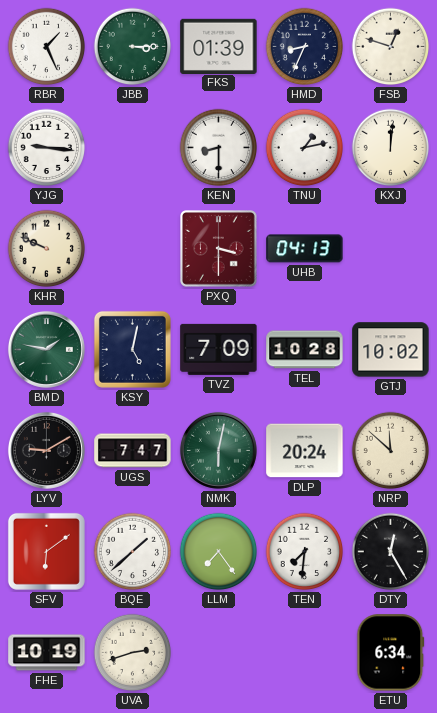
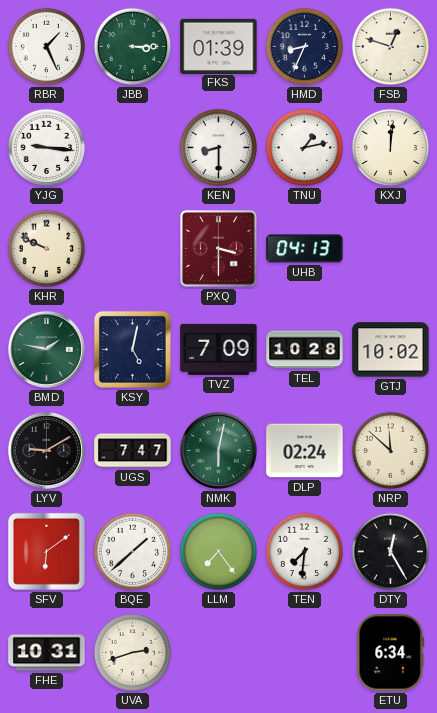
DLP: 20:24 -> 02:24 (305, 451)
FHE: 10:19 -> 10:31 (47, 653)
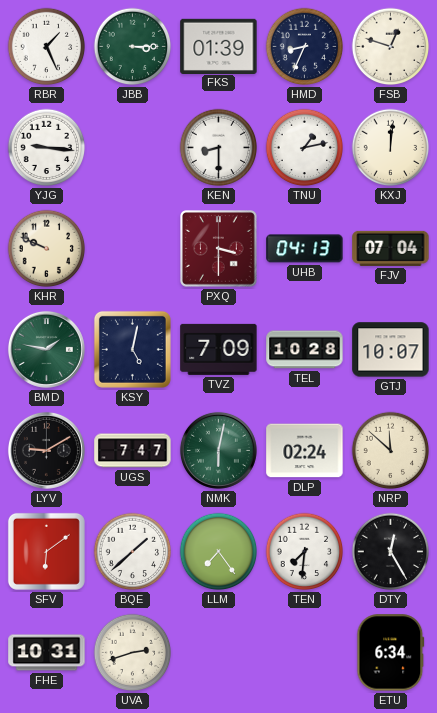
FJV: none -> 07:04 (391, 248)
GTJ: 10:02 -> 10:07 (391, 350)
